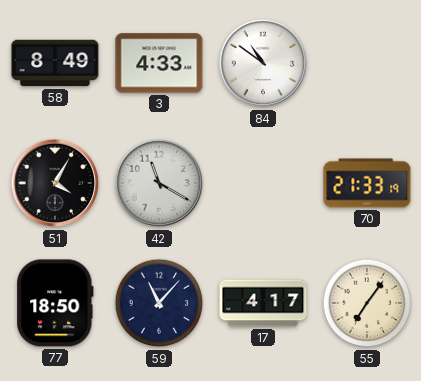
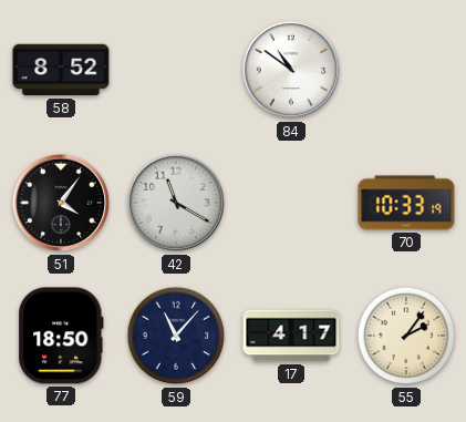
58: 8:49 -> 8:52 (61, 70)
3: 4:33 -> none (159, 63)
51: 4:05 -> 4:06 (61, 203)
70: 21:33 -> 10:33 (406, 203)
55: 7:06 -> 2:06 (406, 336)
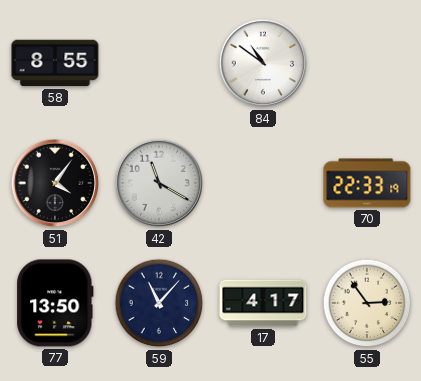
58: 8:52 -> 8:55 (55, 63)
70: 10:33 -> 22:33 (367, 183)
77: 18:50 -> 13:50 (55, 303)
55: 2:06 -> 2:54 (367, 303)
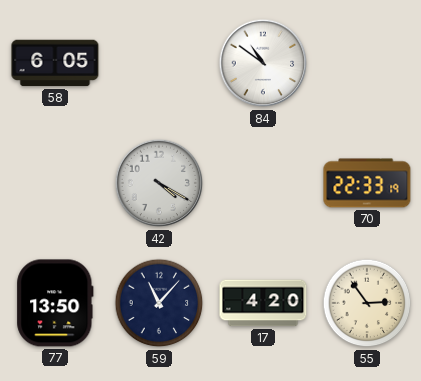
58: 8:55 -> 6:05 (55, 63)
51: 4:06 -> none (55, 183)
42: 11:20 -> 4:20 (159, 183)
17: 4:17 -> 4:20 (263, 303)
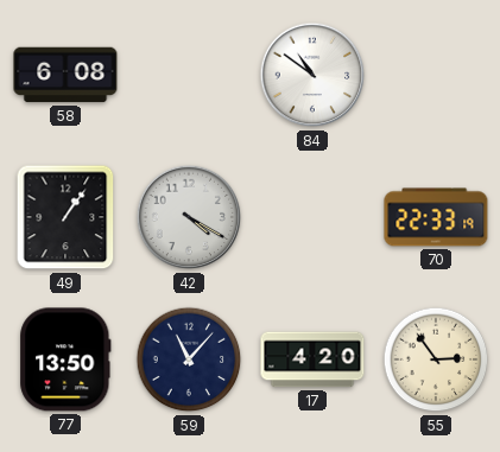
58: 6:05 -> 6:08 (65, 75)
49: none -> 1:06 (65, 217)
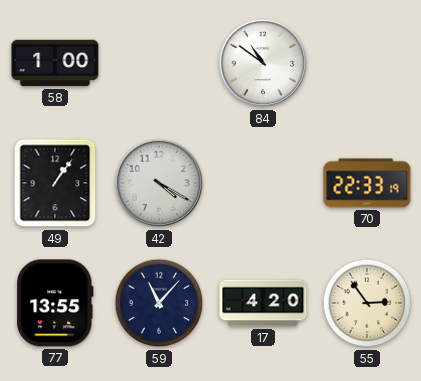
58: 6:08 -> 1:00 (55, 63)
77: 13:50 -> 13:55 (55, 303)
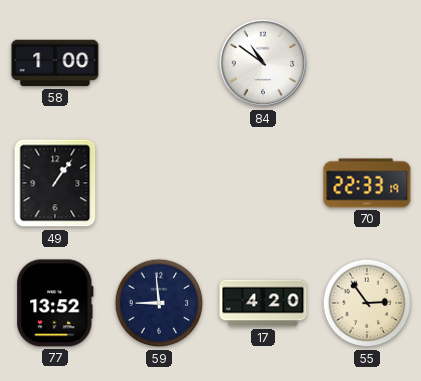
42: 4:20 -> none (159, 183)
77: 13:55 -> 13:52 (55, 303)
59: 11:07 -> 8:59 (159, 303)
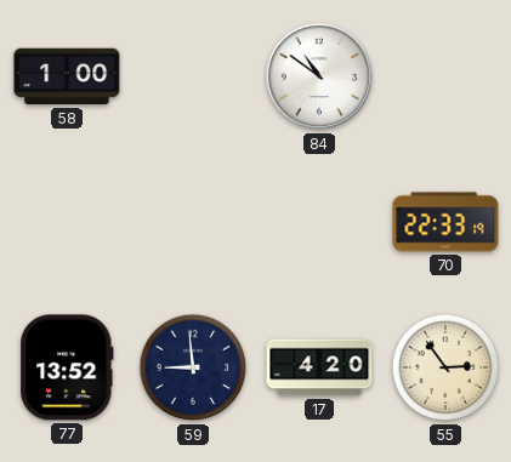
49: 1:06 -> none (55, 183)
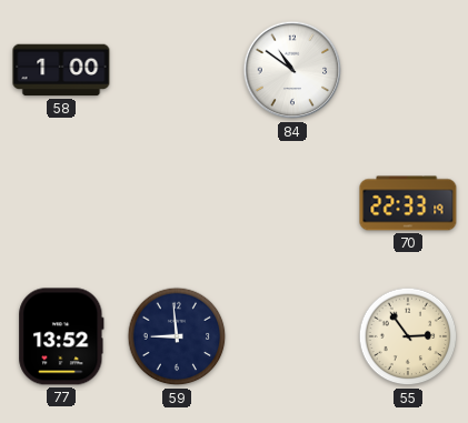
17: 4:20 -> none (319, 367)
